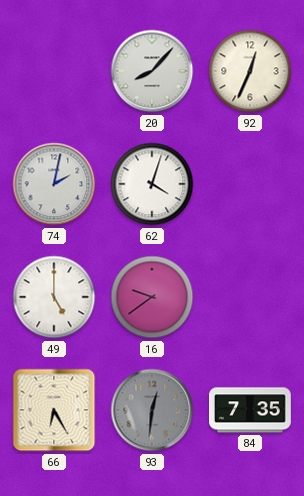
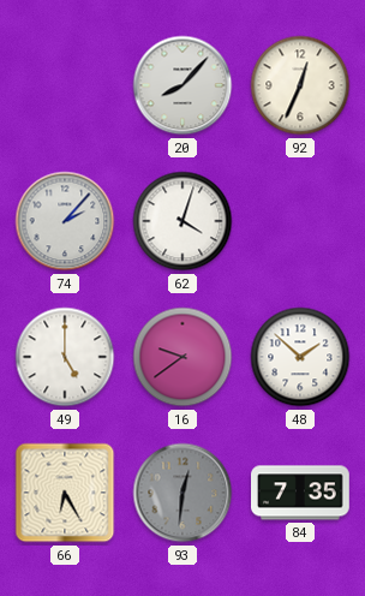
74: 2:02 -> 2:07 (65, 221)
48: none -> 1:52 (300, 357)
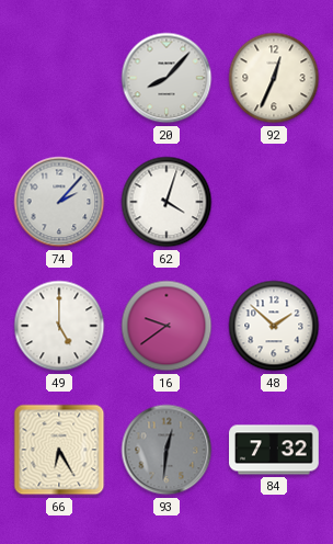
84: 7:35 -> 7:32 (275, 450)
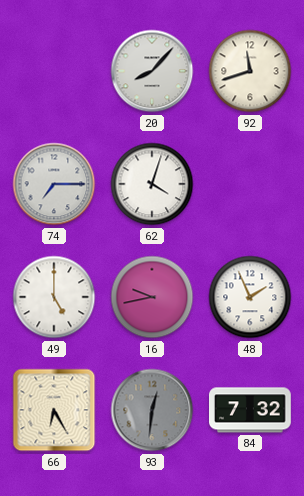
92: 12:34 -> 11:42 (250, 71)
74: 2:07 -> 7:15 (54, 184)
16: 9:39 -> 9:43 (152, 297)
48: 1:52 -> 1:56 (250, 297)
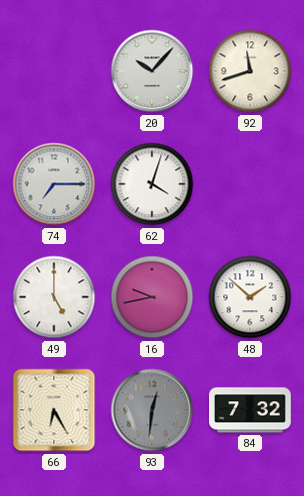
20: 8:07 -> 10:07 (152, 71)
48: 1:56 -> 1:52 (250, 297)
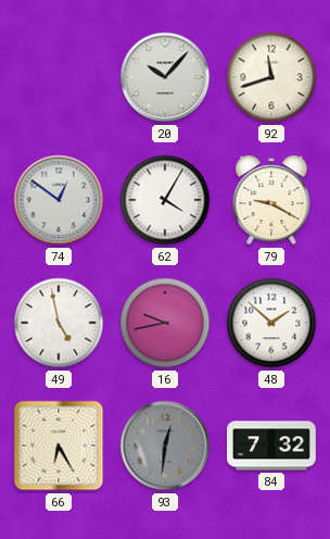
74: 7:15 -> 12:51 (59, 200)
62: 4:03 -> 4:05 (165, 200)
79: none -> 9:20 (271, 200)
49: 5:00 -> 4:58 (59, 323)
